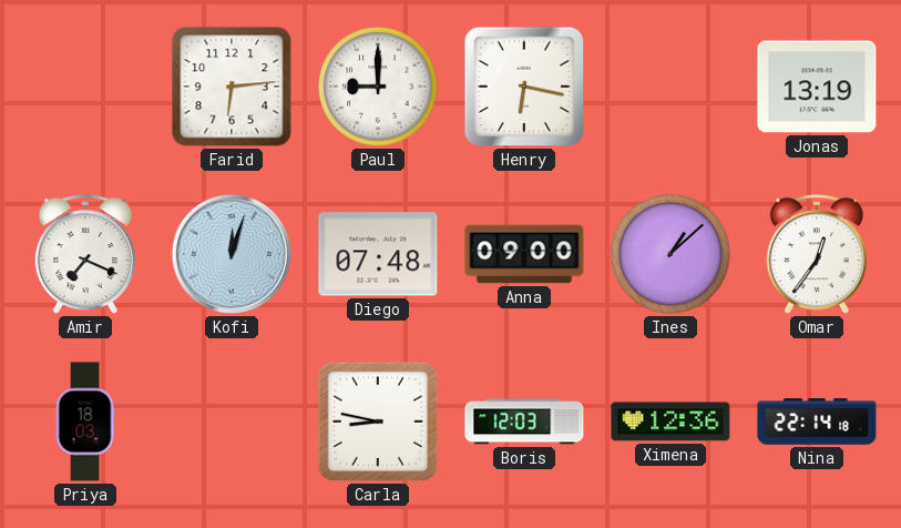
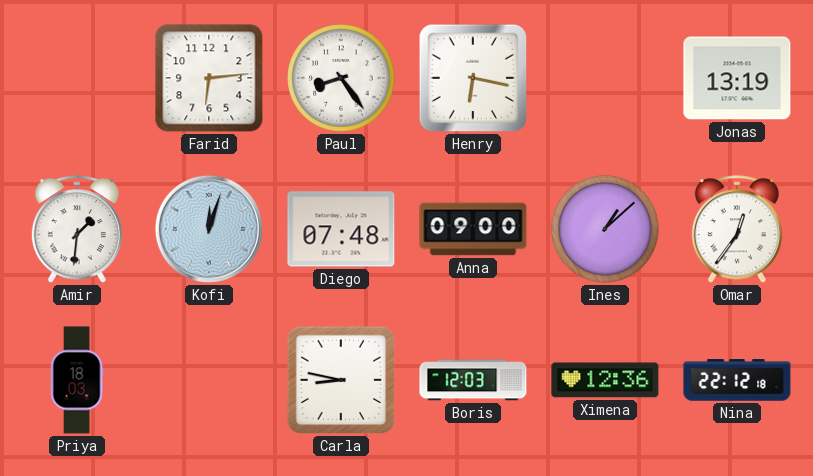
Paul: 9:00 -> 8:24 (341, 78)
Amir: 7:19 -> 1:31 (77, 230)
Nina: 22:14 -> 22:12 (737, 380)
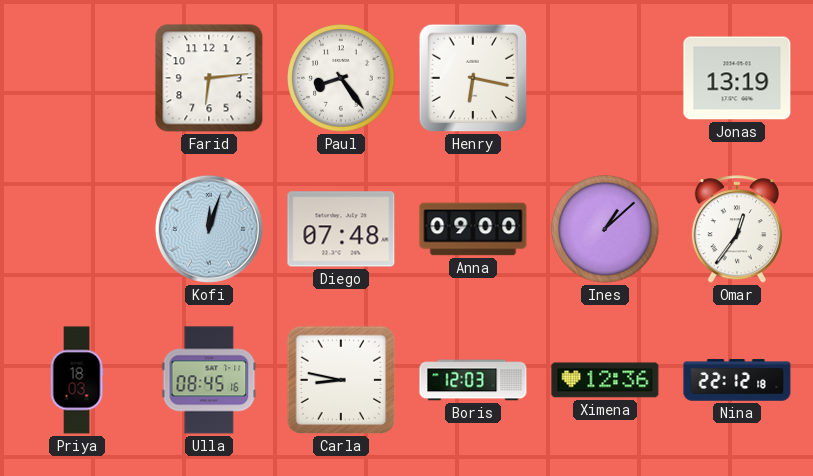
Amir: 1:31 -> none (77, 230)
Ulla: none -> 08:45 (209, 380)
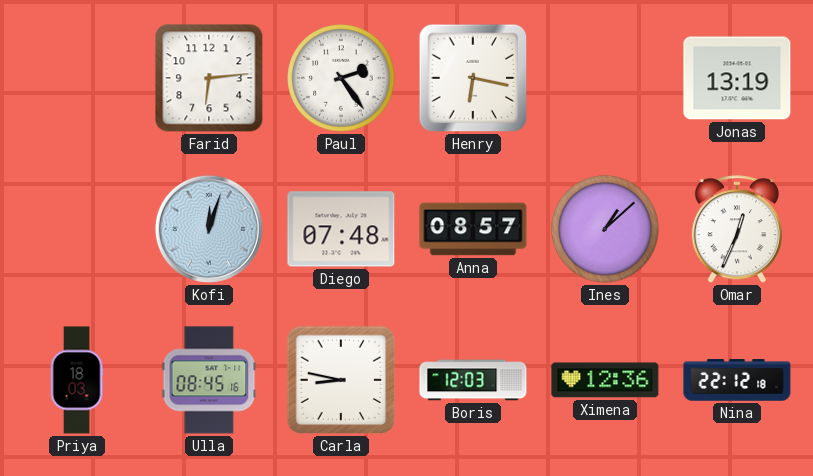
Paul: 8:24 -> 2:24 (341, 78)
Anna: 09:00 -> 08:57 (473, 229)
Omar: 12:36 -> 12:34 (737, 230)
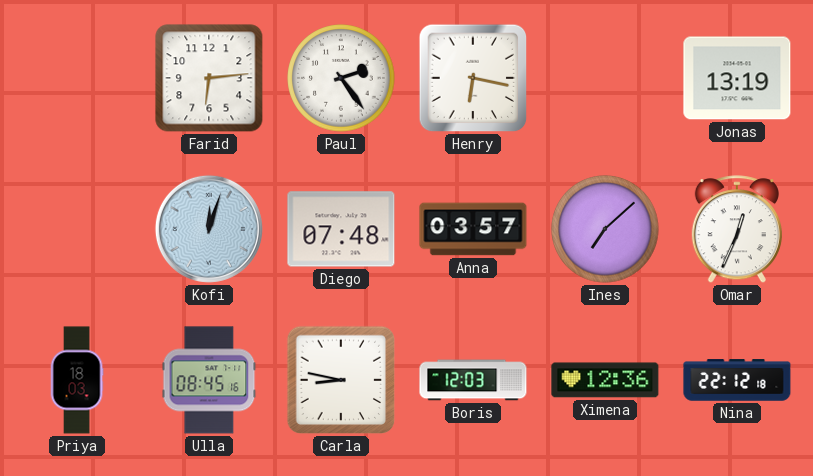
Anna: 08:57 -> 03:57 (473, 229)
Ines: 1:08 -> 7:08 (605, 229)
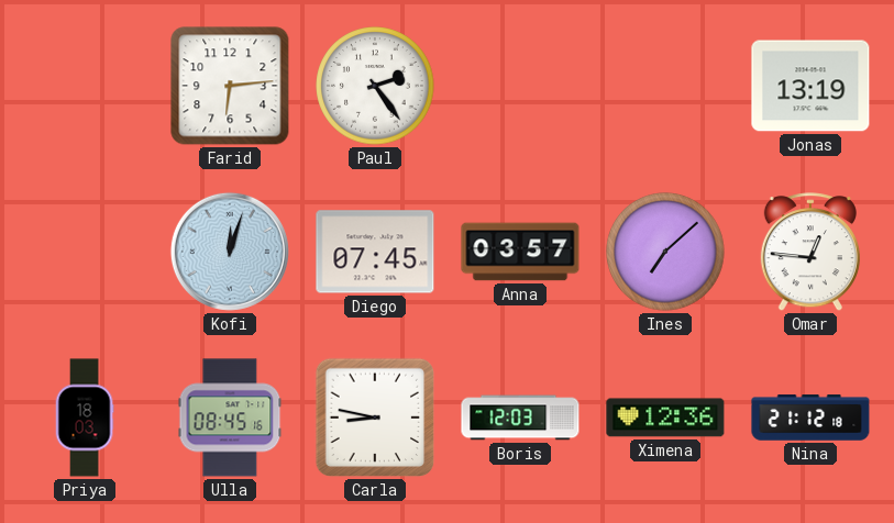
Henry: 6:17 -> none (473, 78)
Diego: 07:48 -> 07:45 (375, 252)
Omar: 12:34 -> 12:46 (810, 253)
Nina: 22:12 -> 21:12 (810, 418)
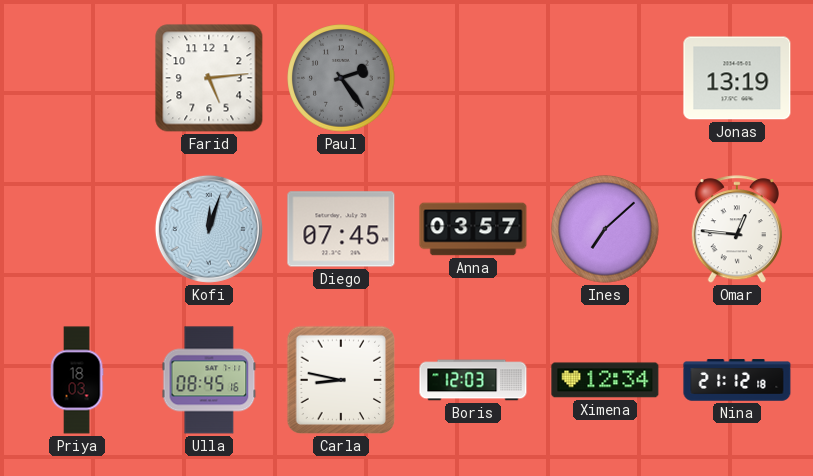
Farid: 6:14 -> 5:14 (209, 78)
Paul dial: white -> grey (341, 78)
Ximena: 12:36 -> 12:34 (605, 380)
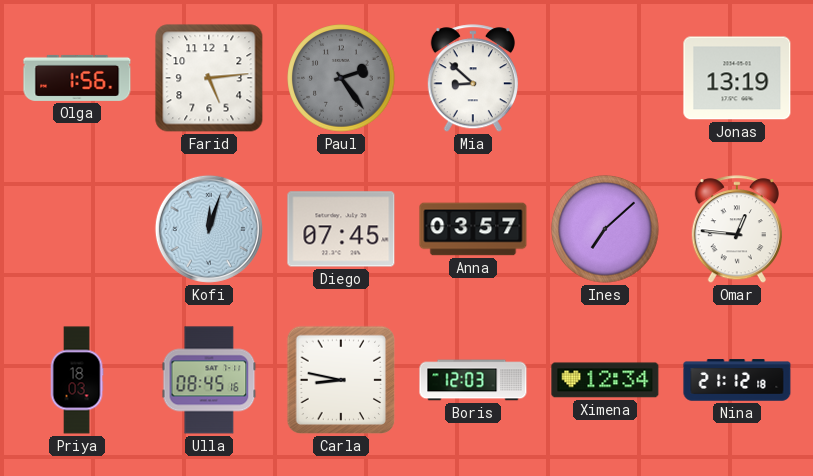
Olga: none -> 1:56 (77, 78)
Mia: none -> 8:52 (473, 79)
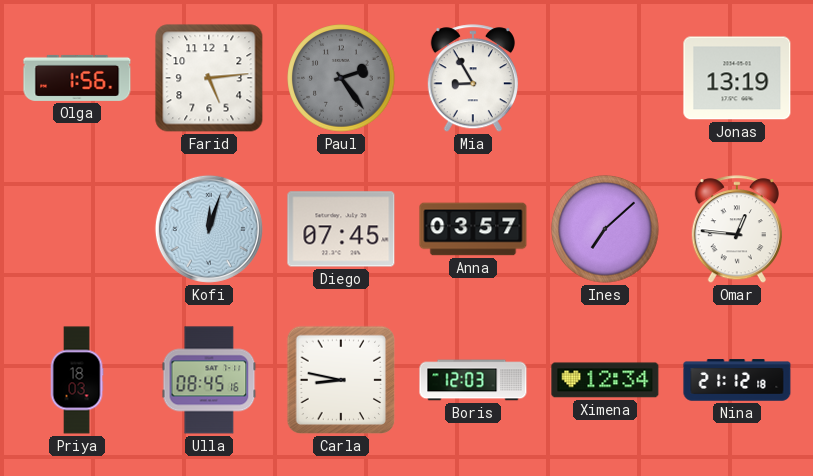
Mia: 8:52 -> 8:55 (473, 79)
